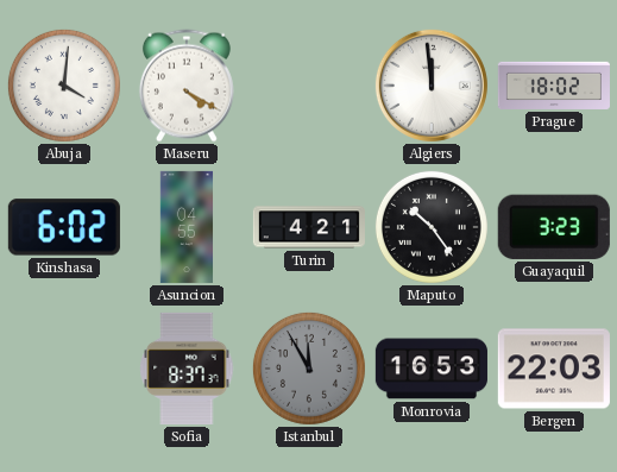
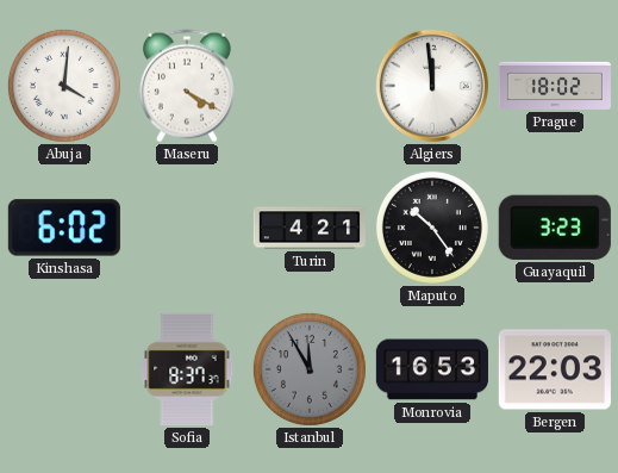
Asuncion: 04:55 -> none (187, 227)
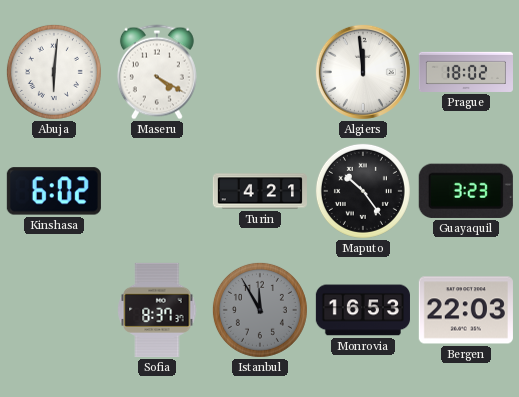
Abuja: 4:01 -> 6:01 (54, 72)
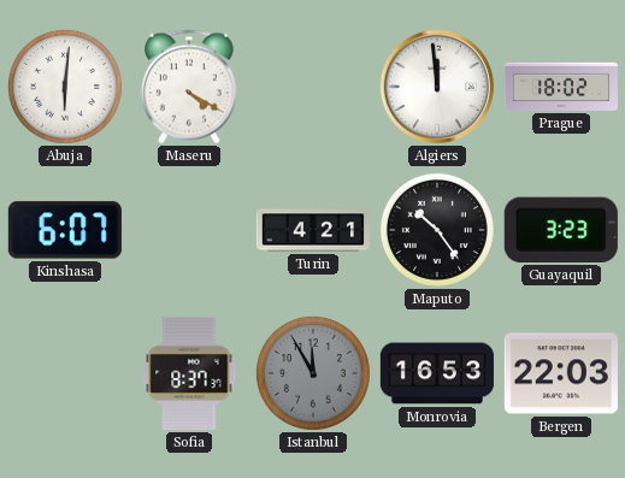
Kinshasa: 6:02 -> 6:07 (65, 230)
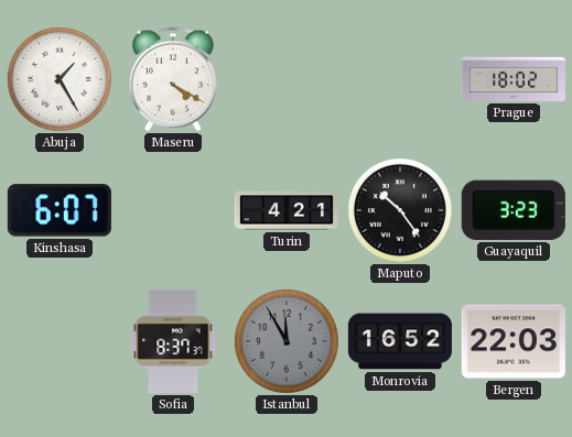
Abuja: 6:01 -> 1:25 (60, 79)
Algiers: 11:59 -> none (437, 87)
Monrovia: 16:53 -> 16:52 (400, 341)
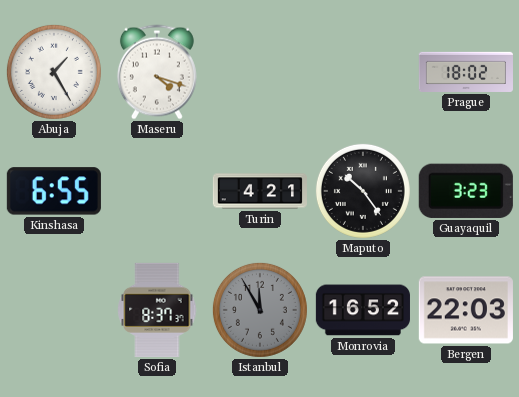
Maseru: 4:20 -> 4:18 (157, 72)
Kinshasa: 6:07 -> 6:55 (54, 191)
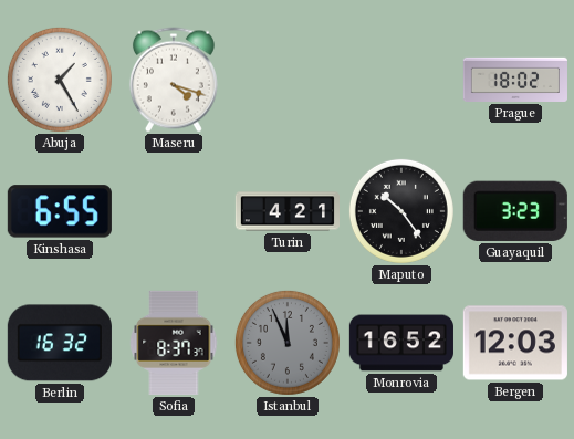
Berlin: none -> 16:32 (60, 343)
Istanbul: 11:55 -> 11:56 (288, 343)
Bergen: 22:03 -> 12:03 (515, 343)
